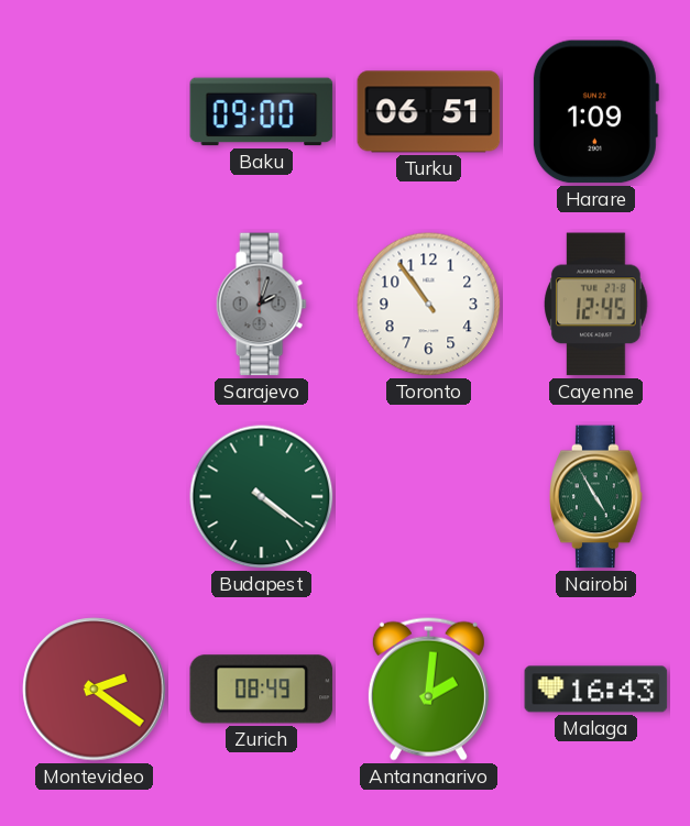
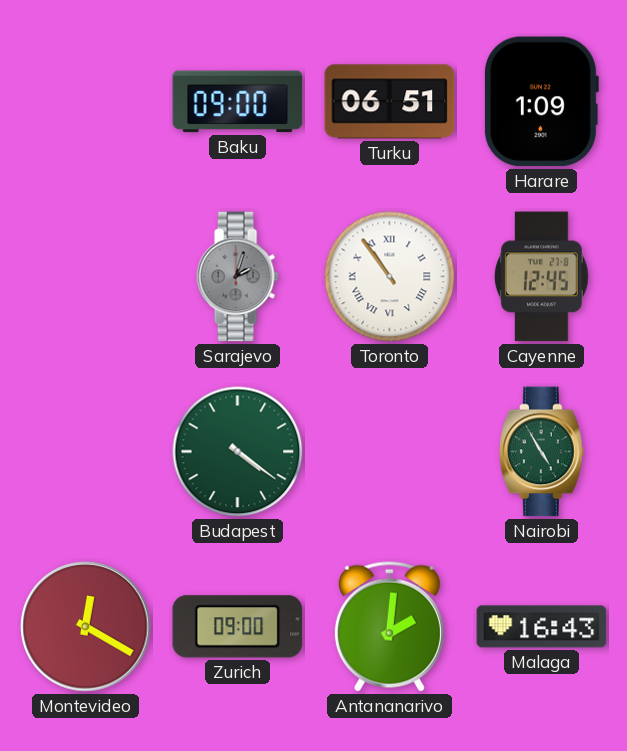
Toronto numerals: Arabic -> Roman (390, 277)
Montevideo: 2:21 -> 12:20 (86, 627)
Zurich: 08:49 -> 09:00 (238, 627)
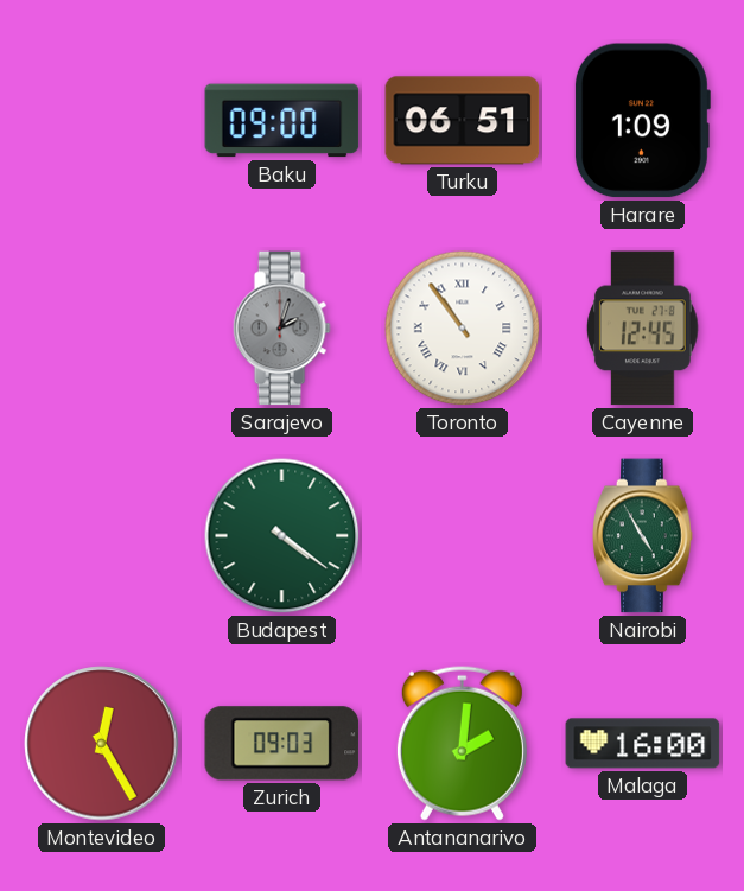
Montevideo: 12:20 -> 12:25 (102, 744)
Zurich: 09:00 -> 09:03 (282, 744)
Malaga: 16:43 -> 16:00 (643, 744)
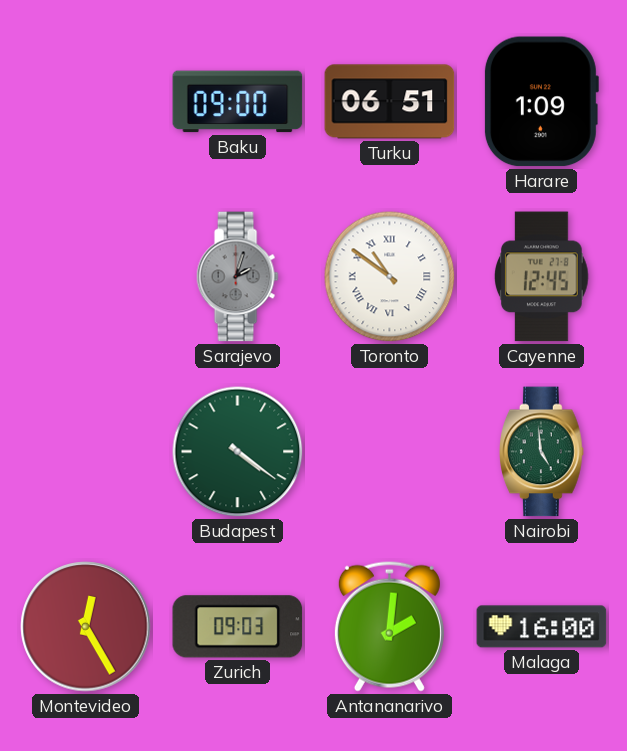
Toronto: 10:54 -> 10:51 (390, 277)
Nairobi: 4:55 -> 4:59 (542, 452)
